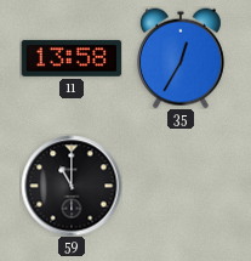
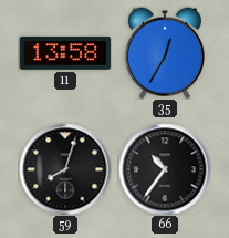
59: 11:00 -> 8:03 (65, 169)
66: none -> 10:36 (165, 169)
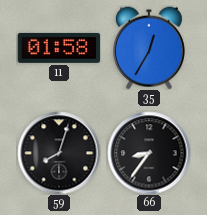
11: 13:58 -> 01:58 (59, 48)
66: 10:36 -> 8:36 (149, 153)
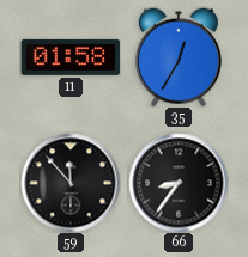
59: 8:03 -> 11:53 (71, 183)
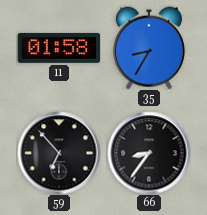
35: 12:35 -> 8:35 (149, 48)
59: 11:53 -> 6:53 (59, 153)
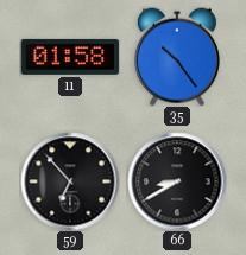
35: 8:35 -> 10:24 (177, 57)
66: 8:36 -> 8:40 (177, 181)
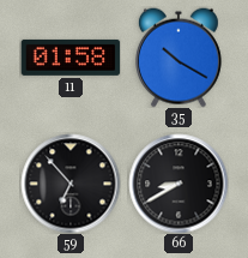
35: 10:24 -> 10:20 (179, 58)
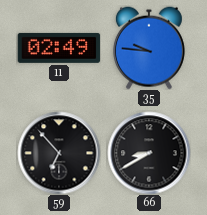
11: 01:58 -> 02:49 (59, 48)
35: 10:20 -> 9:46 (149, 48)
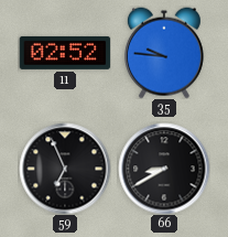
11: 02:49 -> 02:52 (65, 53)
59: 6:53 -> 6:56 (65, 169)
